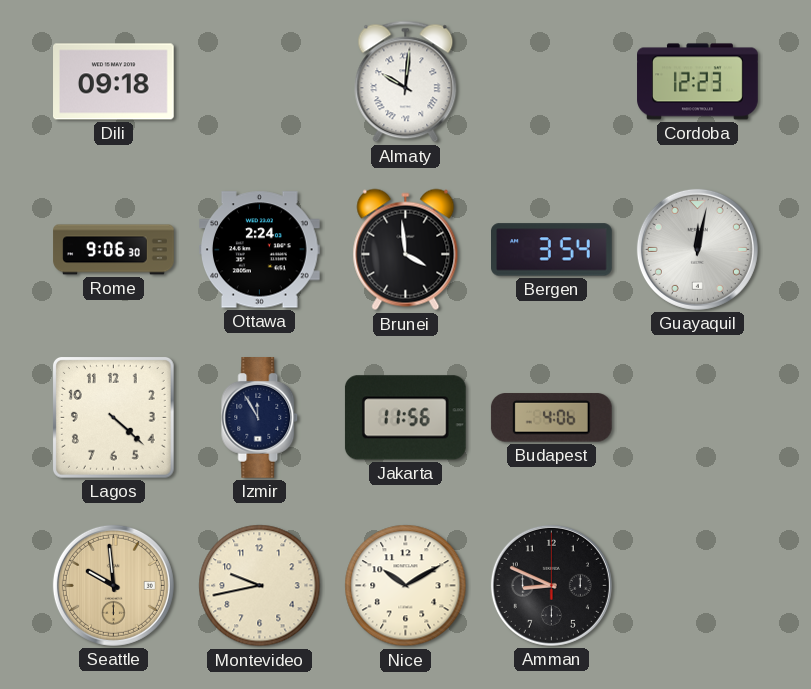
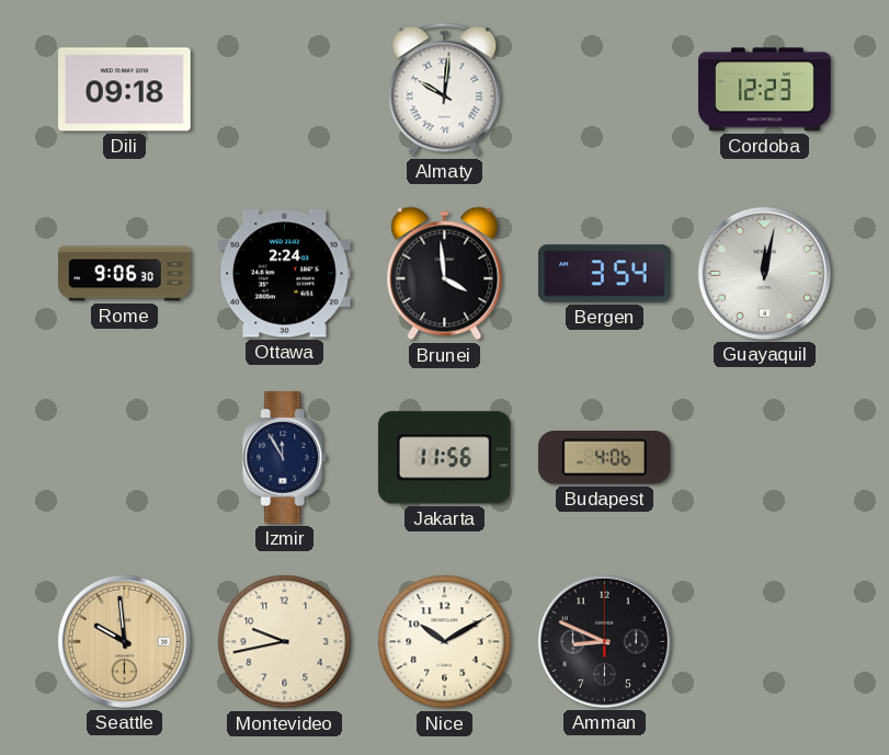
Lagos: 4:22 -> none (113, 417)
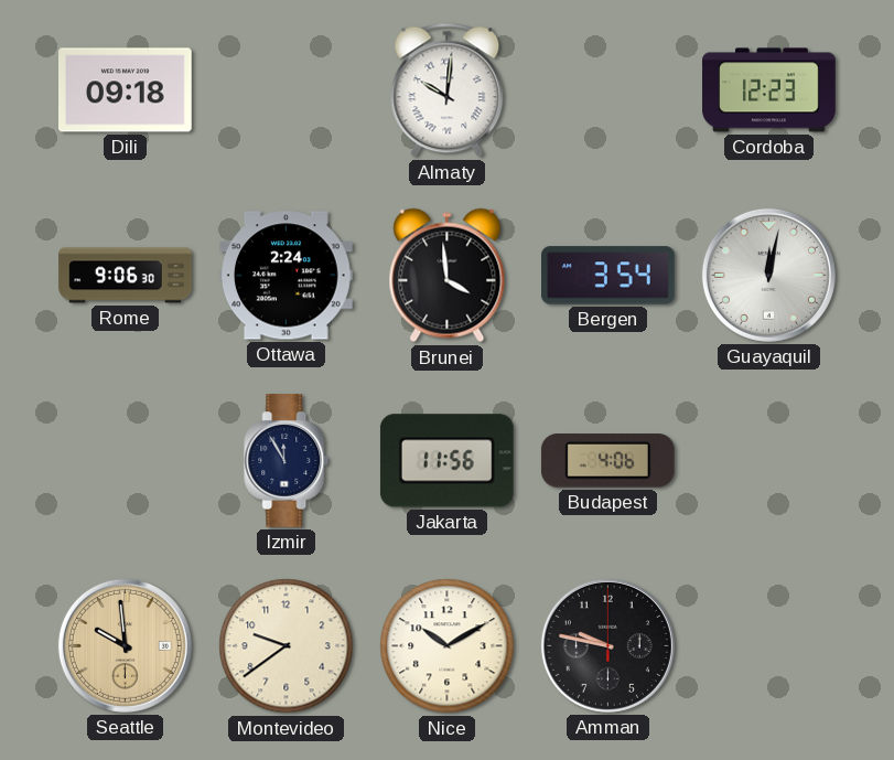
Montevideo: 9:43 -> 9:39 (287, 646)
Amman: 8:49 -> 9:47 (607, 645)
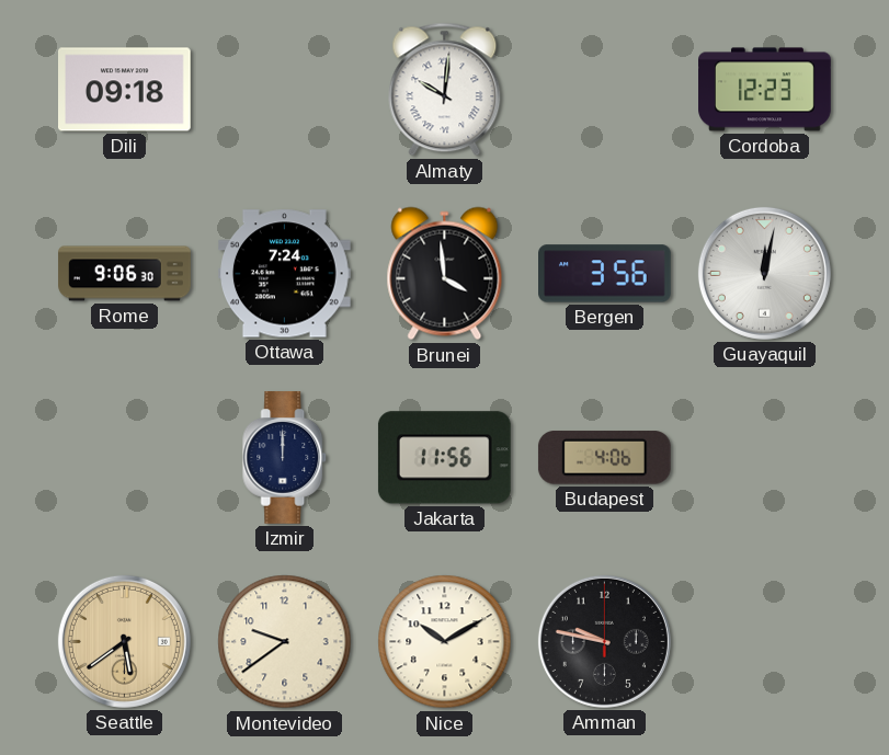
Ottawa: 2:24 -> 7:24 (285, 274)
Bergen: 3:54 -> 3:56 (605, 274)
Izmir: 11:55 -> 12:00 (285, 458)
Seattle: 9:59 -> 5:39 (124, 641)
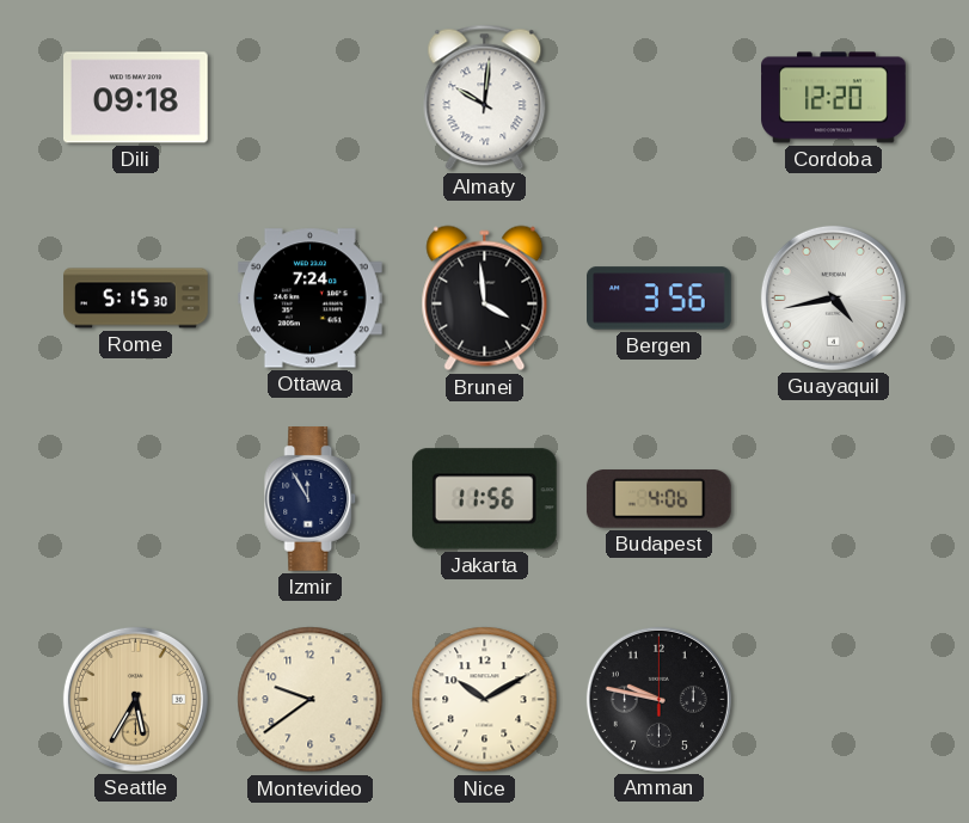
Cordoba: 12:23 -> 12:20 (834, 98)
Rome: 9:06 -> 5:15 (136, 299)
Guayaquil: 12:02 -> 4:43 (833, 297)
Izmir: 12:00 -> 11:55 (311, 499)
Seattle: 5:39 -> 5:35 (135, 699)
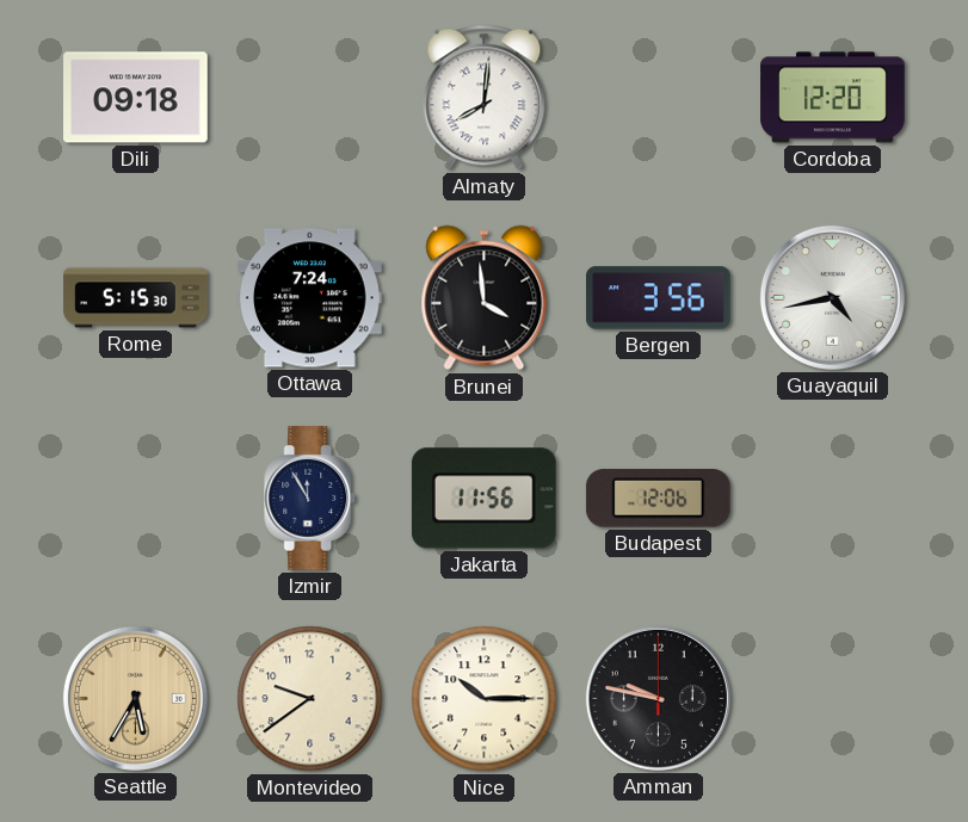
Almaty: 10:01 -> 8:01 (485, 98)
Budapest: 4:06 -> 12:06 (658, 499)
Nice: 10:10 -> 10:15 (485, 699)
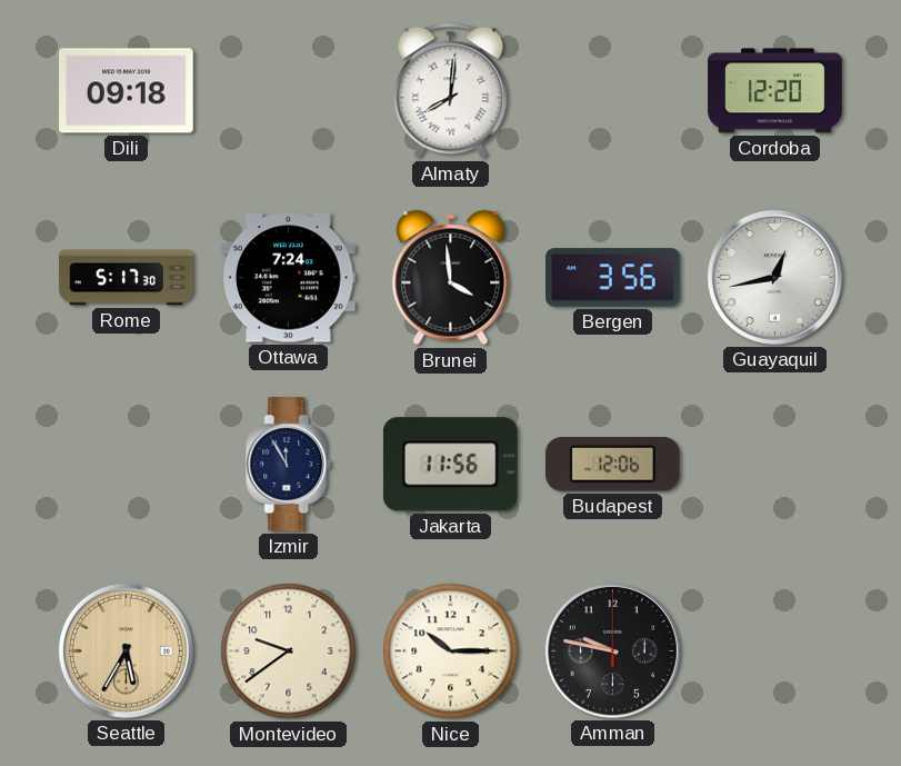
Rome: 5:15 -> 5:17 (127, 278)
Guayaquil: 4:43 -> 12:43 (774, 277)
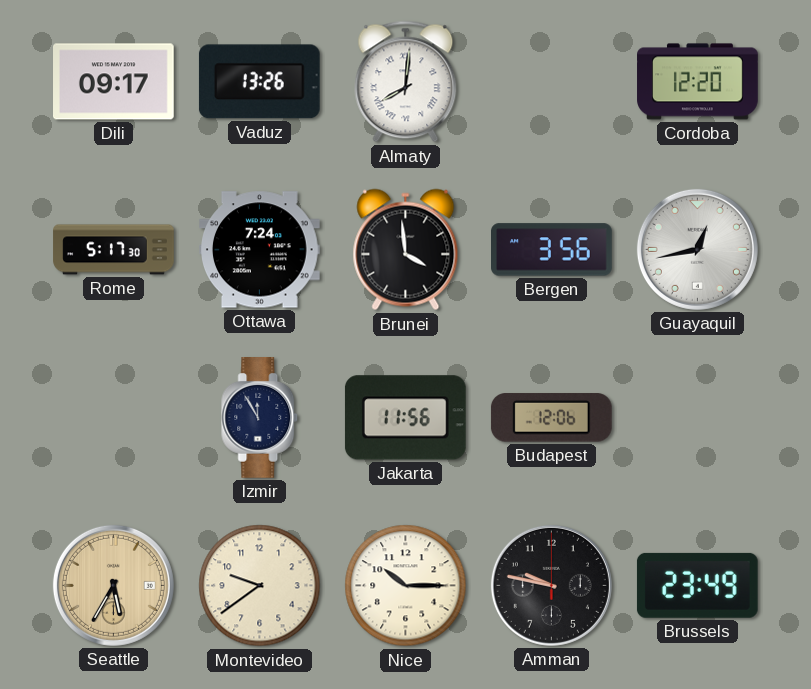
Dili: 09:18 -> 09:17 (114, 82)
Vaduz: none -> 13:26 (259, 82)
Brussels: none -> 23:49 (697, 585)
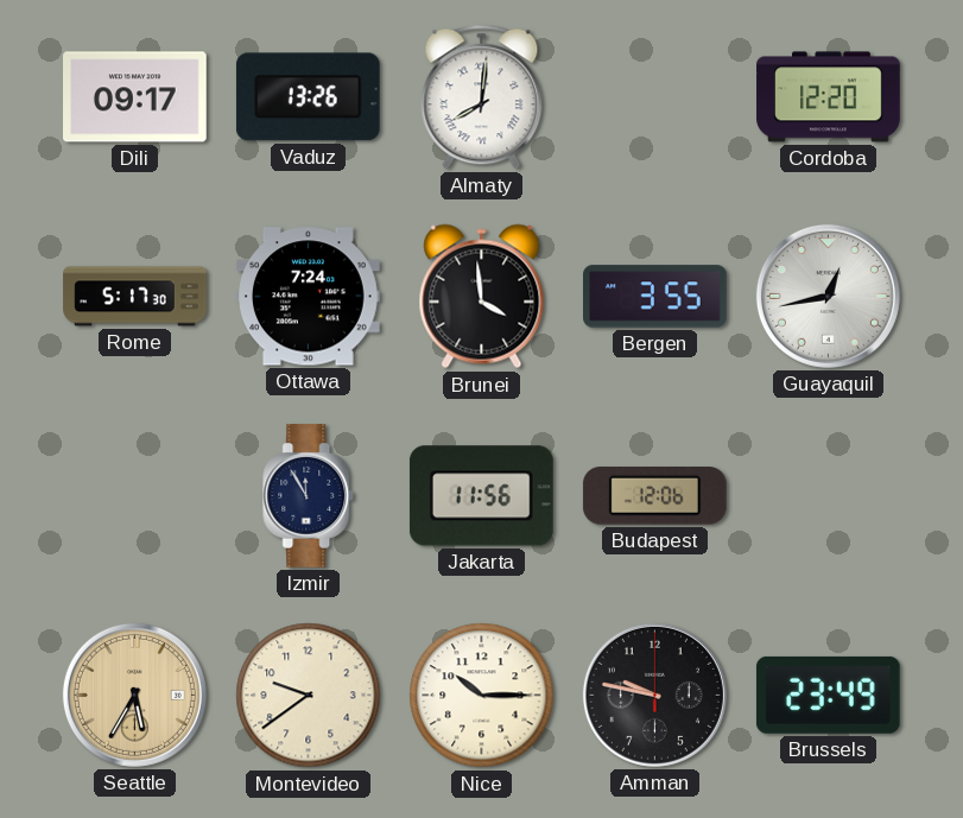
Bergen: 3:56 -> 3:55 (655, 297)
